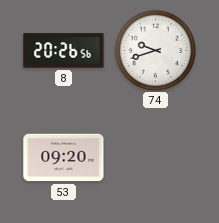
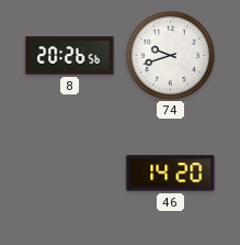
53: 09:20 -> none (64, 158)
46: none -> 14:20 (171, 174)
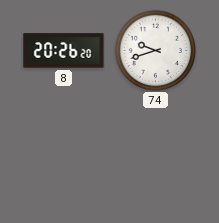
8: 20:26:56 -> 20:26:20 (64, 51)
46: 14:20 -> none (171, 174)
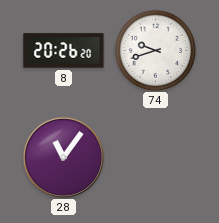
28: none -> 11:06 (63, 157)
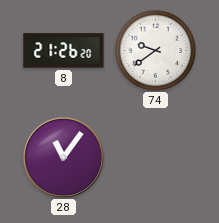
8: 20:26 -> 21:26 (64, 51)
74: 9:42 -> 9:39 (155, 50)
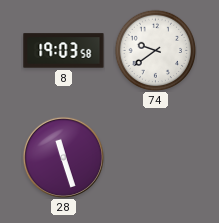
8: 21:26 -> 19:03 (64, 51)
28: 11:06 -> 11:27 (63, 157)
